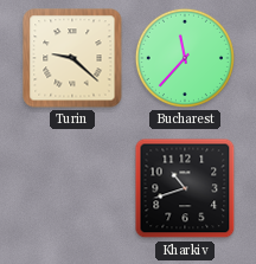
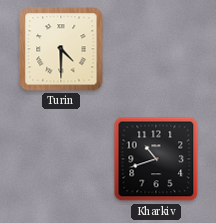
Turin: 9:22 -> 4:30 (61, 49)
Bucharest: 11:37 -> none (185, 58)
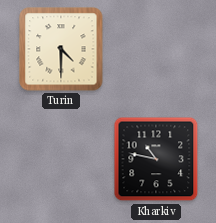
Kharkiv: 10:42 -> 10:47 (156, 159)
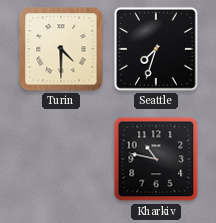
Seattle: none -> 7:33 (156, 49)
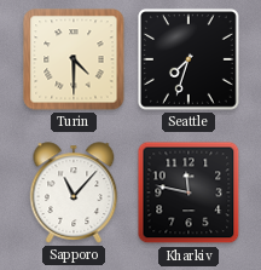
Sapporo: none -> 11:07 (74, 193)
Kharkiv: 10:47 -> 11:47 (188, 193)
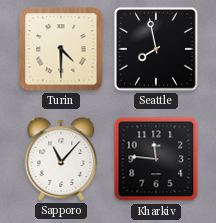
Seattle: 7:33 -> 7:58 (156, 49)
Kharkiv: 11:47 -> 11:46 (156, 159)
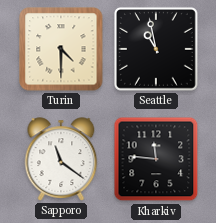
Seattle: 7:58 -> 10:58 (156, 49)
Sapporo: 11:07 -> 11:21 (61, 159)
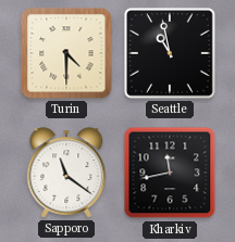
Kharkiv: 11:46 -> 11:43 (170, 173)
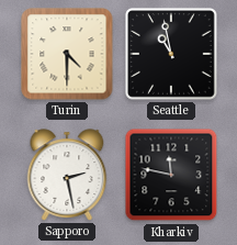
Sapporo: 11:21 -> 2:28 (67, 175)
Kharkiv: 11:43 -> 11:47 (171, 175)
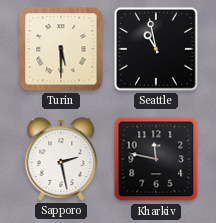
Turin: 4:30 -> 5:30 (61, 49)
